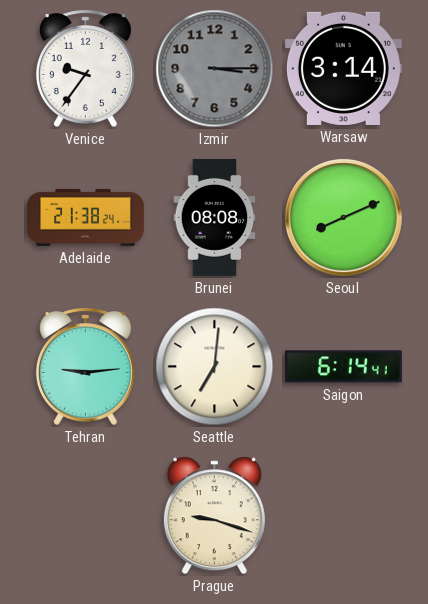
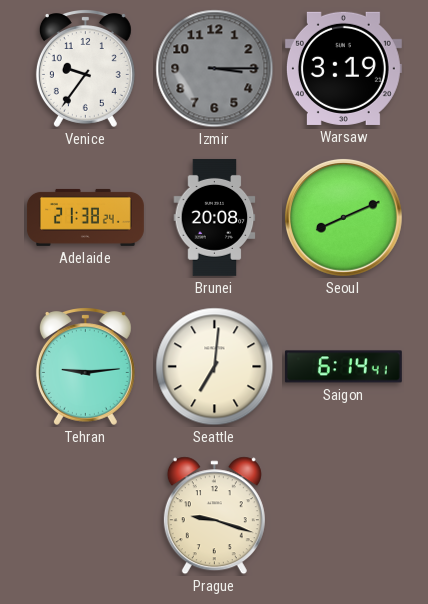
Warsaw: 3:14 -> 3:19 (343, 68)
Brunei: 08:08 -> 20:08 (215, 217)
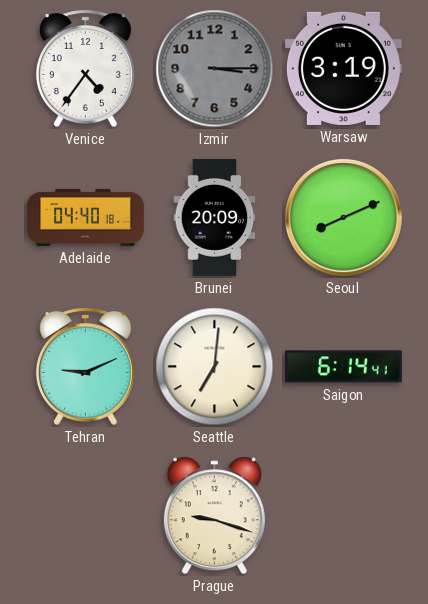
Venice: 9:36 -> 4:36 (85, 69)
Adelaide: 21:38 -> 04:40 (85, 217)
Brunei: 20:08 -> 20:09 (215, 217)
Tehran: 9:14 -> 9:11 (85, 367)
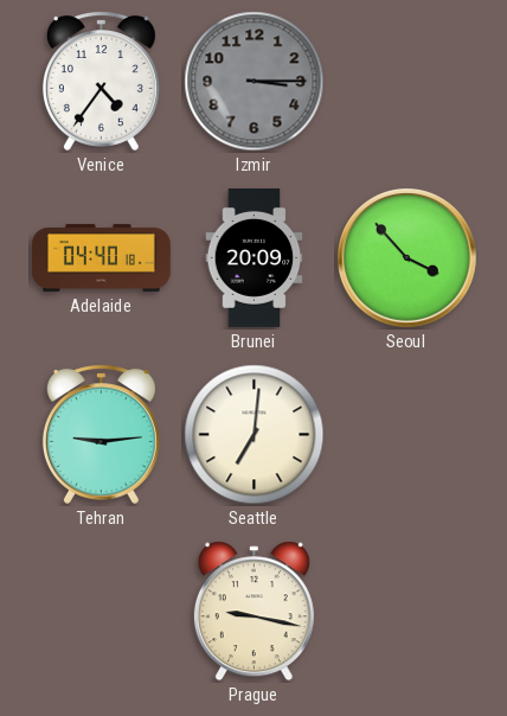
Warsaw: 3:19 -> none (343, 68)
Seoul: 8:11 -> 3:53 (406, 257)
Tehran: 9:11 -> 9:14 (101, 435)
Saigon: 6:14 -> none (343, 367)
Prague: 9:18 -> 9:17 (254, 612)
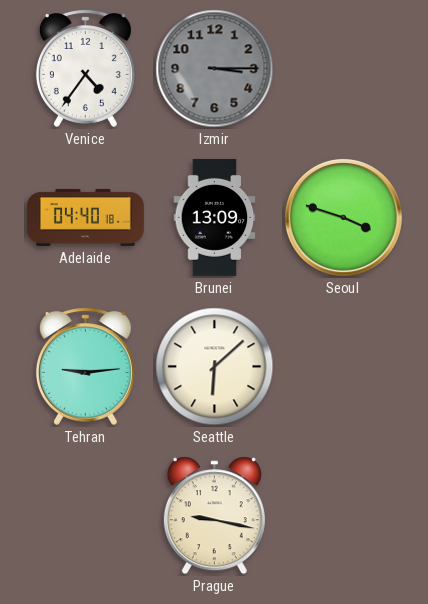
Brunei: 20:09 -> 13:09 (215, 217)
Seoul: 3:53 -> 3:48 (343, 217)
Seattle: 7:01 -> 6:08 (215, 367)
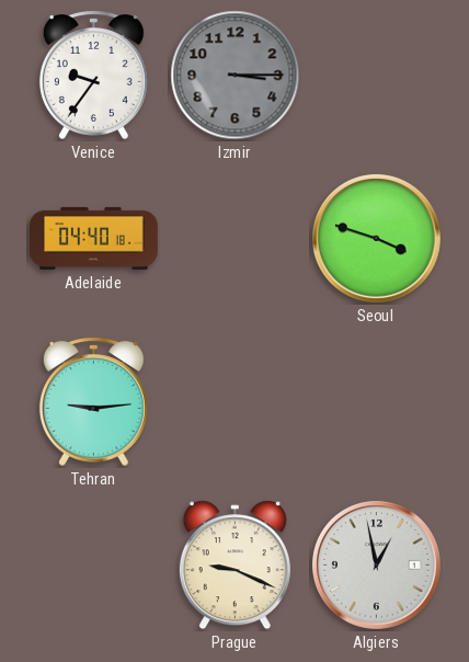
Venice: 4:36 -> 9:36 (93, 76)
Brunei: 13:09 -> none (215, 217)
Seattle: 6:08 -> none (215, 367)
Prague: 9:17 -> 9:19 (234, 566)
Algiers: none -> 12:58 (376, 564)
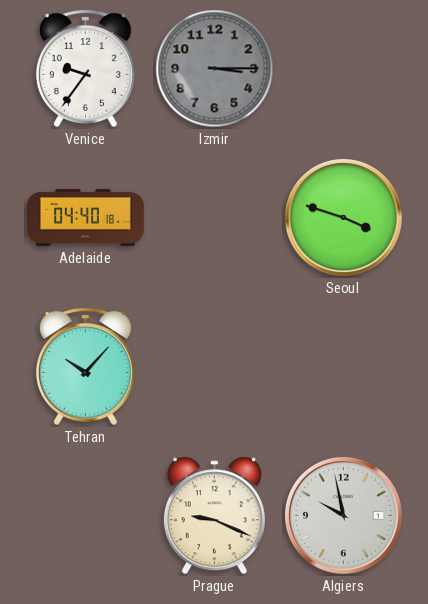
Tehran: 9:14 -> 10:07 (85, 367)
Algiers: 12:58 -> 9:58 (343, 515)
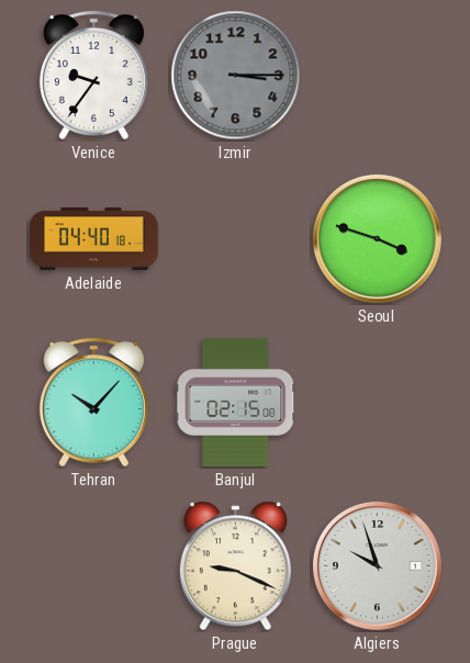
Banjul: none -> 02:15 (236, 402)
Algiers: 9:58 -> 9:57 (377, 565)
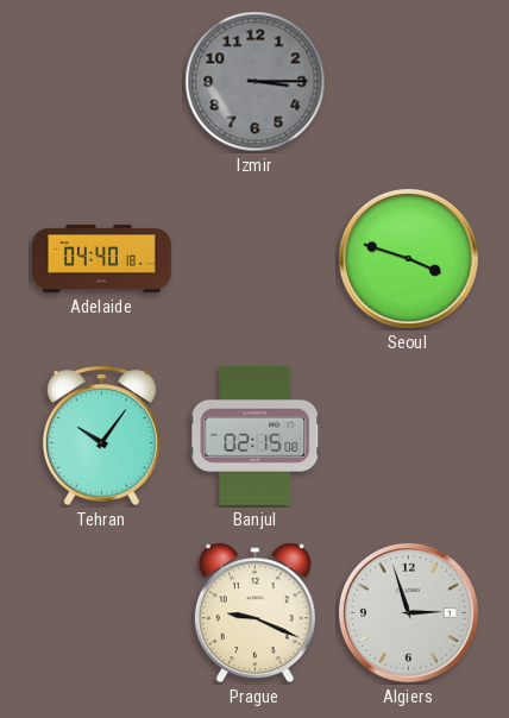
Venice: 9:36 -> none (93, 76)
Tehran: 10:07 -> 10:06 (101, 436)
Algiers: 9:57 -> 2:57 (408, 612)
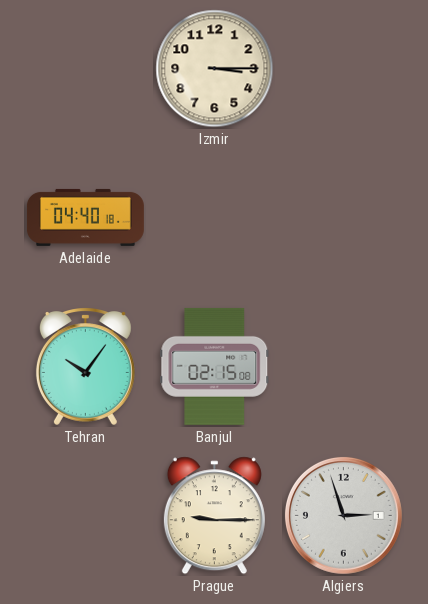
Izmir dial: grey -> cream (215, 69)
Seoul: 3:48 -> none (408, 258)
Prague: 9:19 -> 9:15 (214, 516)
